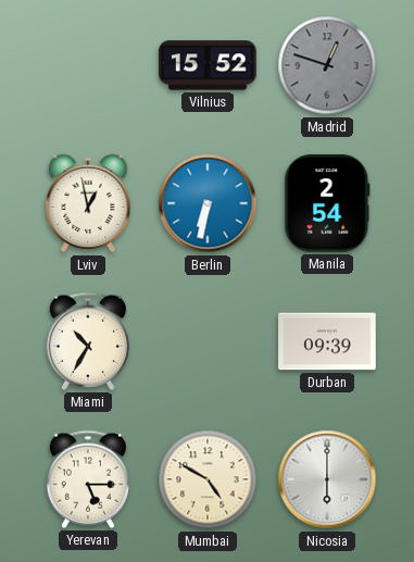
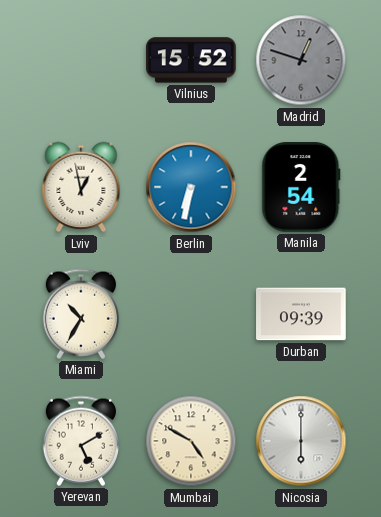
Yerevan: 5:15 -> 5:10 (81, 441)
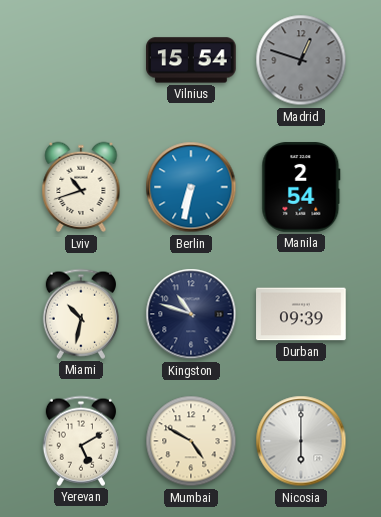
Vilnius: 15:52 -> 15:54 (191, 60)
Lviv: 12:58 -> 10:42 (81, 187)
Miami: 10:35 -> 10:32 (81, 314)
Kingston: none -> 10:48 (191, 314)
